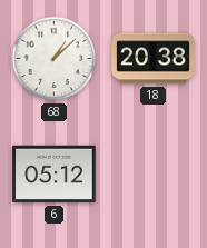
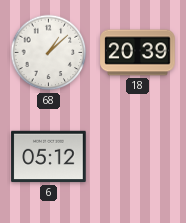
18: 20:38 -> 20:39 (138, 53)
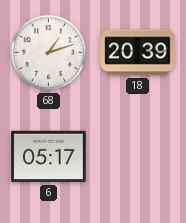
68: 1:08 -> 1:12 (49, 53)
6: 05:12 -> 05:17 (49, 157)
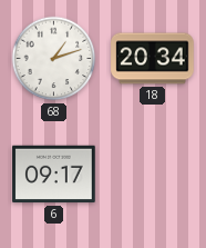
18: 20:39 -> 20:34 (153, 59)
6: 05:17 -> 09:17 (54, 175)
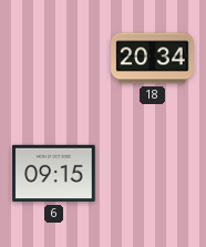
68: 1:12 -> none (54, 59)
6: 09:17 -> 09:15 (54, 174)
